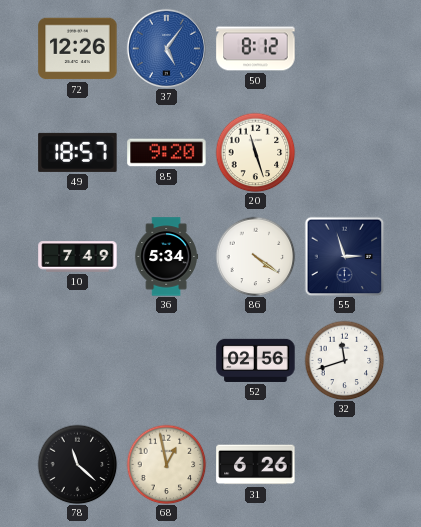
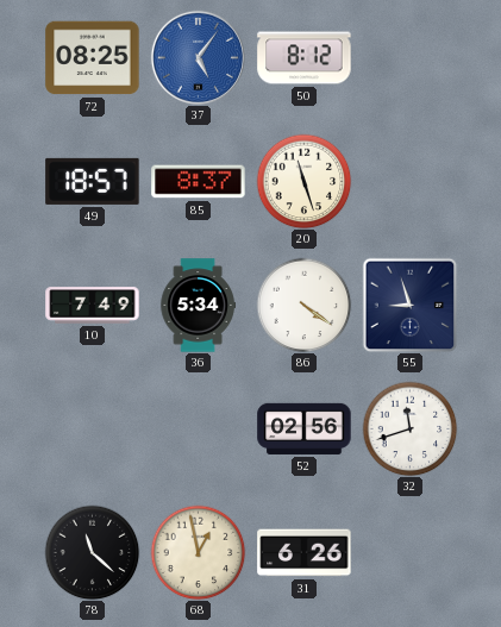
72: 12:26 -> 08:25 (93, 58)
85: 9:20 -> 8:37 (199, 182)
55: 2:57 -> 8:57 (409, 305)
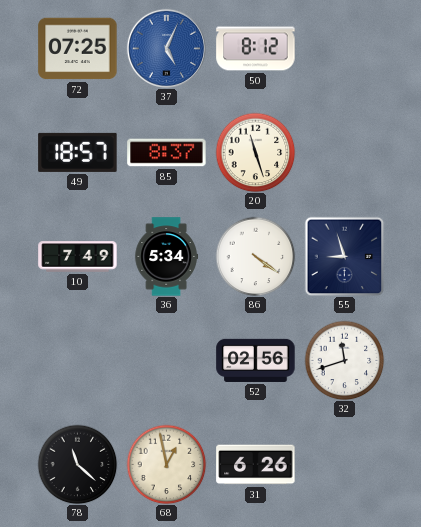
72: 08:25 -> 07:25 (78, 49)
37: 5:06 -> 5:04 (166, 48)
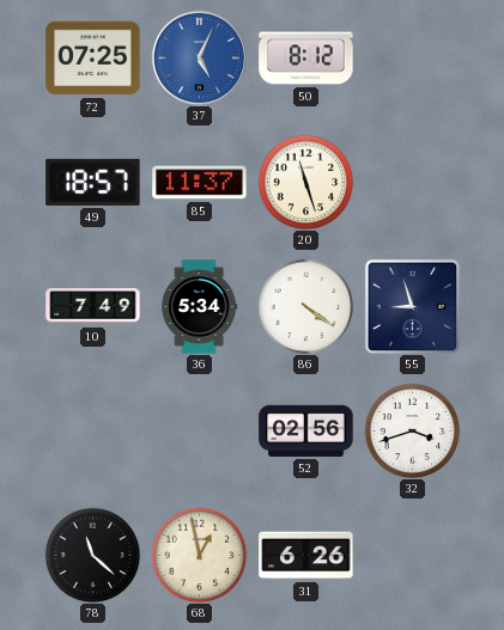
85: 8:37 -> 11:37 (200, 183)
32: 11:42 -> 3:42 (412, 430)
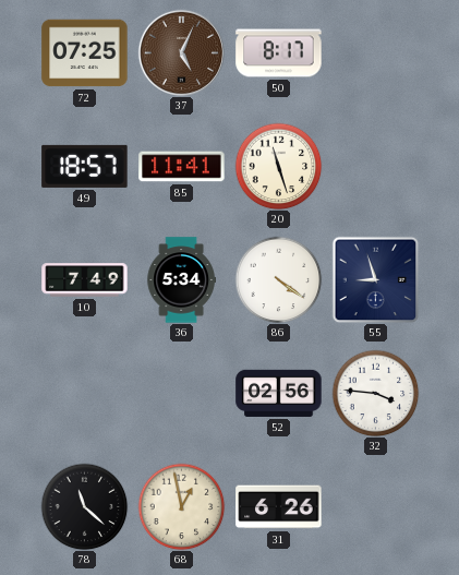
37 dial: blue -> brown (181, 52)
50: 8:12 -> 8:17 (279, 53)
85: 11:37 -> 11:41 (182, 167)
32: 3:42 -> 3:46 (375, 393)
